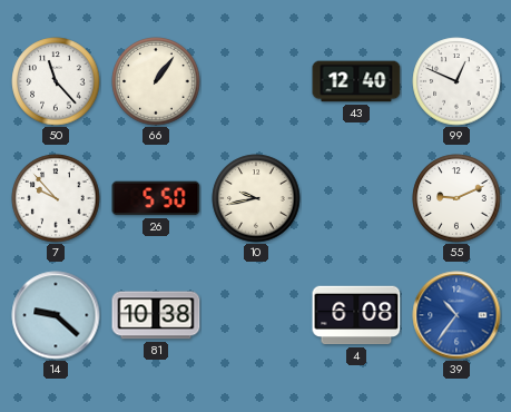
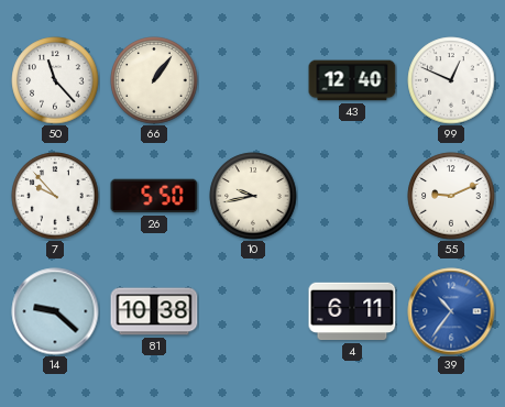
4: 6:08 -> 6:11 (352, 311)
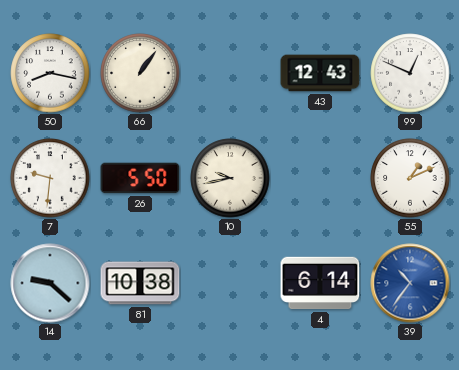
50: 11:23 -> 8:17 (50, 73)
43: 12:40 -> 12:43 (320, 73)
7: 9:53 -> 9:31 (50, 178)
55: 9:11 -> 1:11 (410, 178)
4: 6:11 -> 6:14 (320, 283)
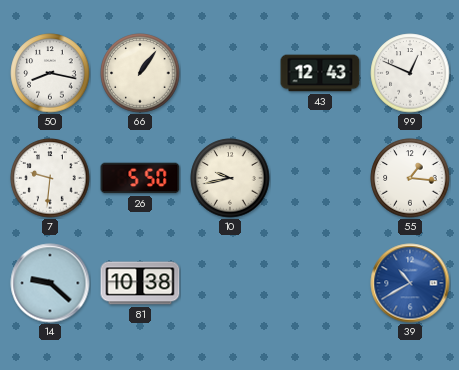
55: 1:11 -> 1:16 (410, 178)
4: 6:14 -> none (320, 283)
39: 10:36 -> 10:40 (410, 283)
